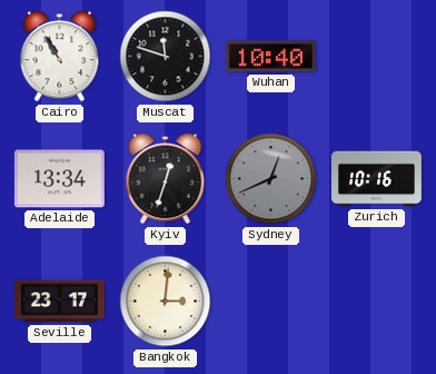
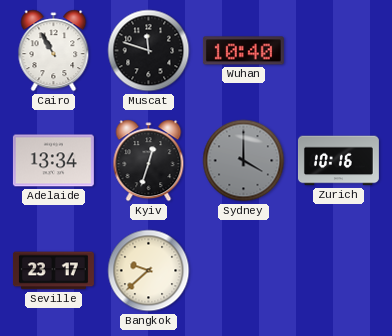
Sydney: 12:41 -> 4:00 (244, 161)
Bangkok: 3:01 -> 9:38 (149, 271)
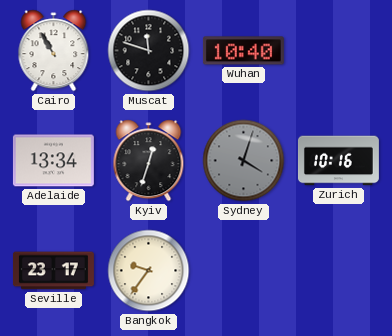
Sydney: 4:00 -> 4:03 (244, 161)
Bangkok: 9:38 -> 9:36 (149, 271)
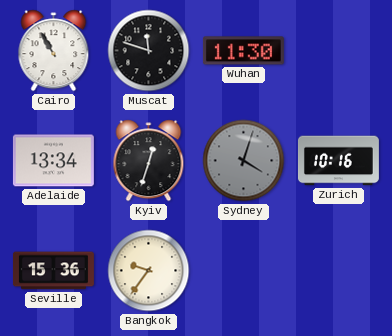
Wuhan: 10:40 -> 11:30 (243, 51)
Seville: 23:17 -> 15:36 (53, 271)
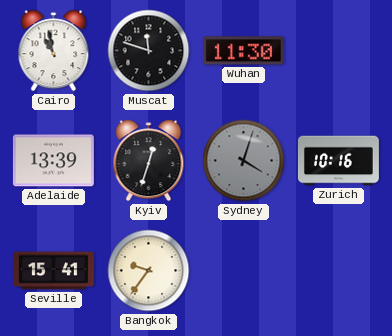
Cairo: 10:55 -> 10:58 (54, 51)
Adelaide: 13:34 -> 13:39 (53, 161)
Seville: 15:36 -> 15:41 (53, 271)
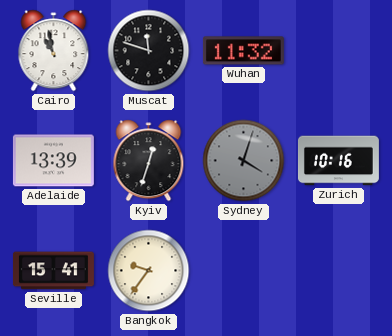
Wuhan: 11:30 -> 11:32 (243, 51)
